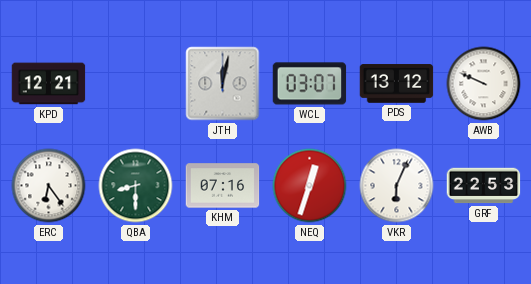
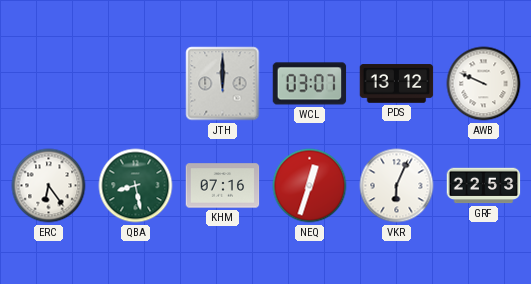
KPD: 12:21 -> none (49, 84)
JTH: 12:02 -> 12:00 (223, 84)
QBA: 8:30 -> 8:28 (136, 186)
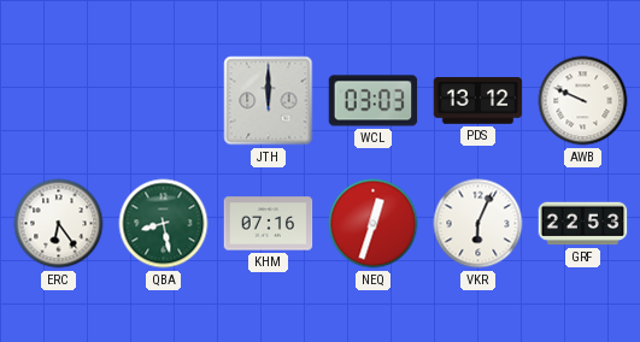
WCL: 03:07 -> 03:03 (374, 101)
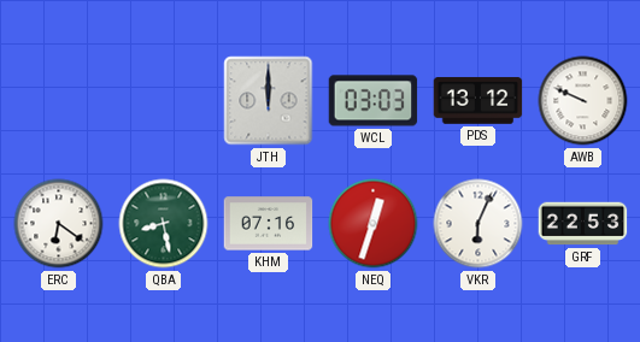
ERC: 6:24 -> 6:21 (59, 224)
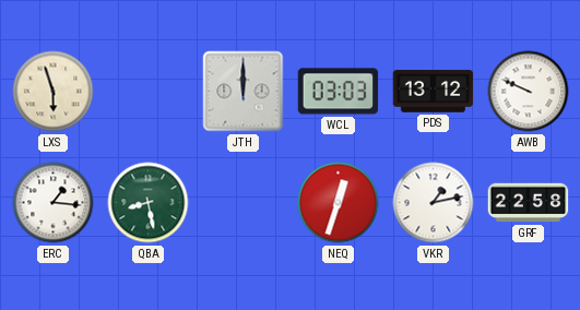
LXS: none -> 5:57 (54, 92)
ERC: 6:21 -> 1:16 (54, 203)
KHM: 07:16 -> none (269, 224)
VKR: 6:04 -> 1:13 (434, 203)
GRF: 22:53 -> 22:58 (529, 203)
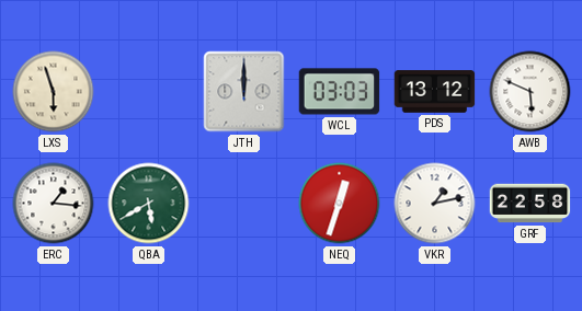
AWB: 9:49 -> 5:49 (530, 92)
QBA: 8:28 -> 5:40 (149, 204)
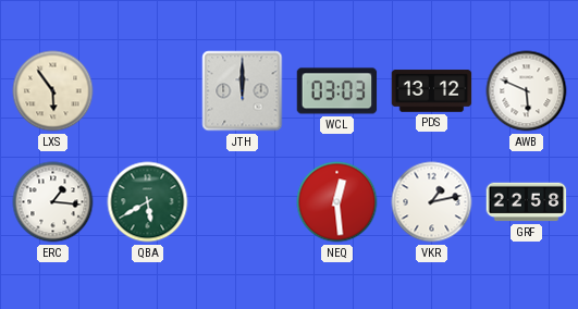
LXS: 5:57 -> 5:54 (53, 91)
NEQ: 12:33 -> 12:29 (337, 202)
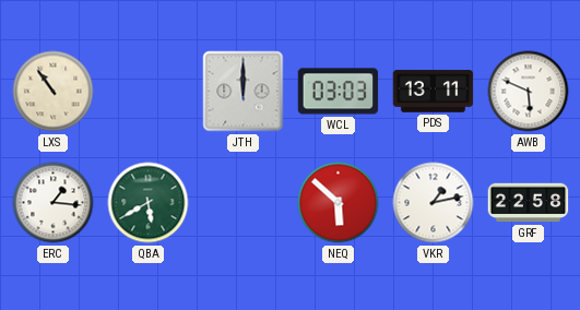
LXS: 5:54 -> 10:54 (54, 92)
PDS: 13:12 -> 13:11 (434, 92)
NEQ: 12:29 -> 5:52 (339, 203)
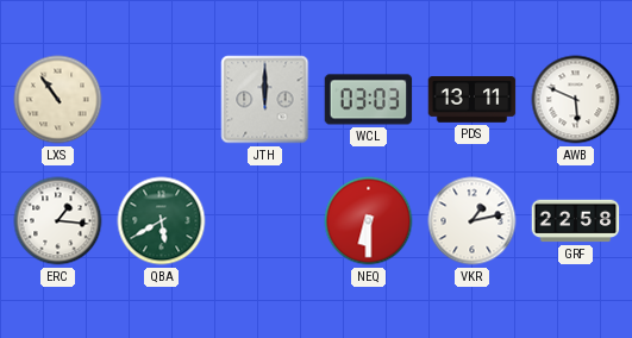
NEQ: 5:52 -> 6:30 (369, 221)
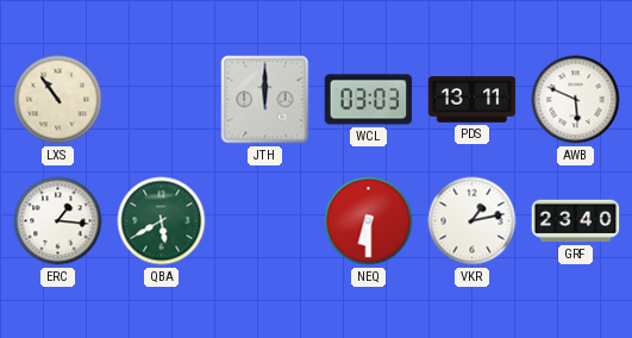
GRF: 22:58 -> 23:40 (576, 221)
